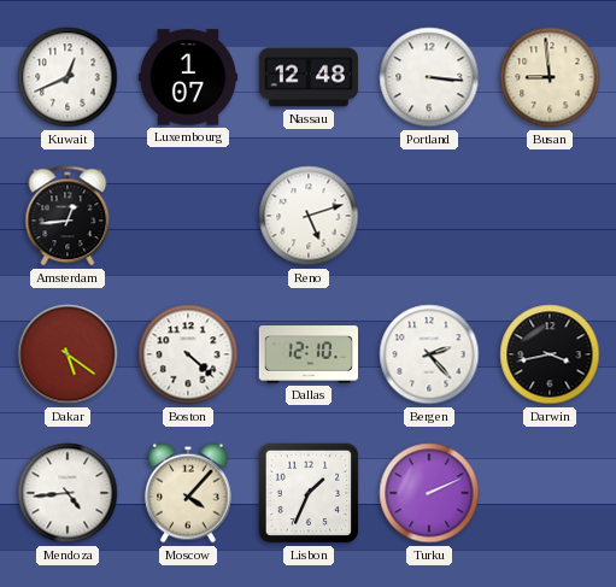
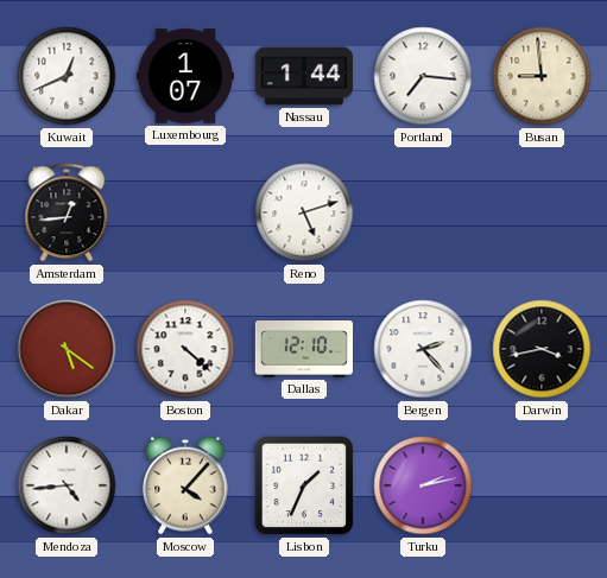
Nassau: 12:48 -> 1:44 (303, 76)
Portland: 3:16 -> 7:16 (423, 76)
Turku: 2:11 -> 2:13 (423, 485)
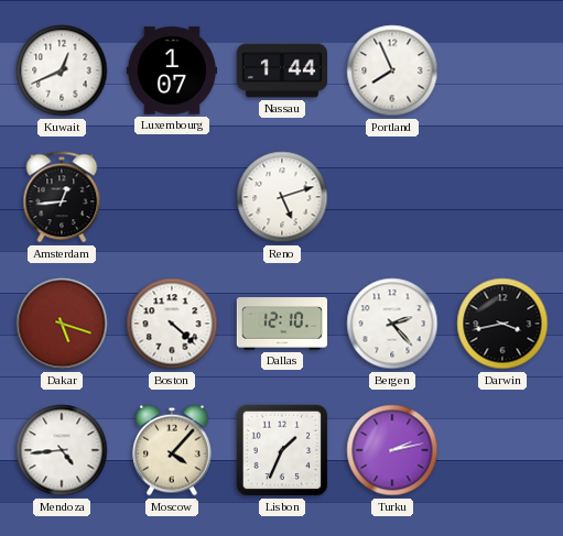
Portland: 7:16 -> 7:56 (392, 70)
Busan: 8:59 -> none (542, 76)
Dakar: 5:21 -> 5:18 (62, 324)
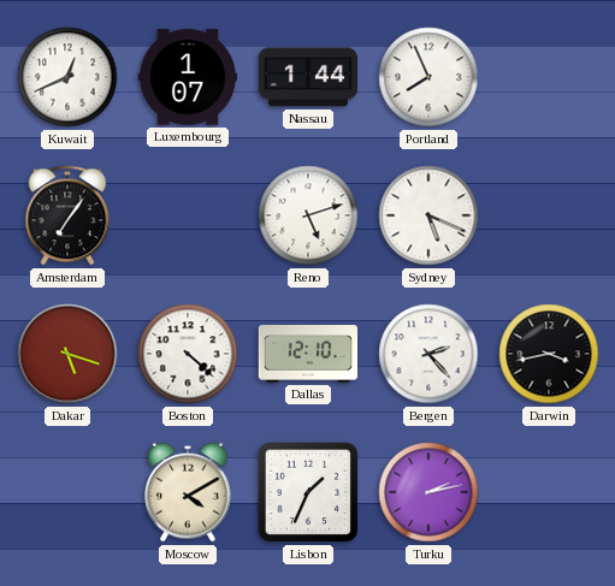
Amsterdam: 12:44 -> 7:06 (67, 215)
Sydney: none -> 5:19 (428, 215)
Mendoza: 4:44 -> none (62, 450)
Moscow: 4:07 -> 4:10 (188, 492)
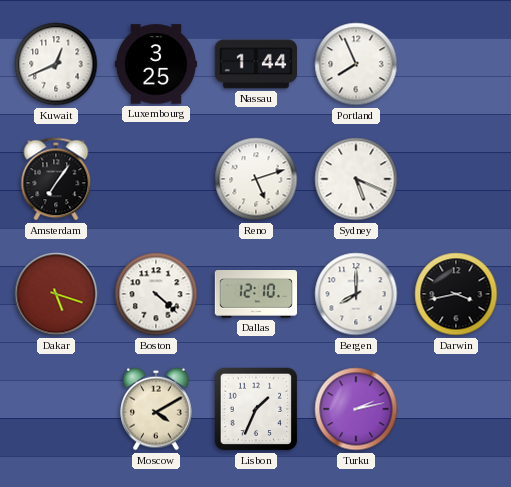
Luxembourg: 1:07 -> 3:25 (155, 64)
Bergen: 2:23 -> 8:00 (356, 294)
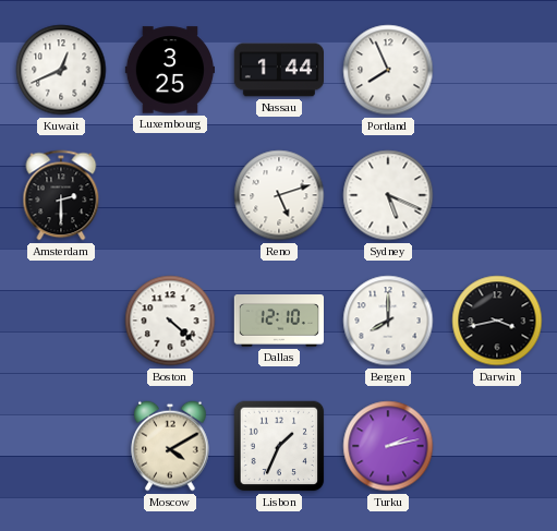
Amsterdam: 7:06 -> 2:30 (61, 195)
Dakar: 5:18 -> none (56, 294)
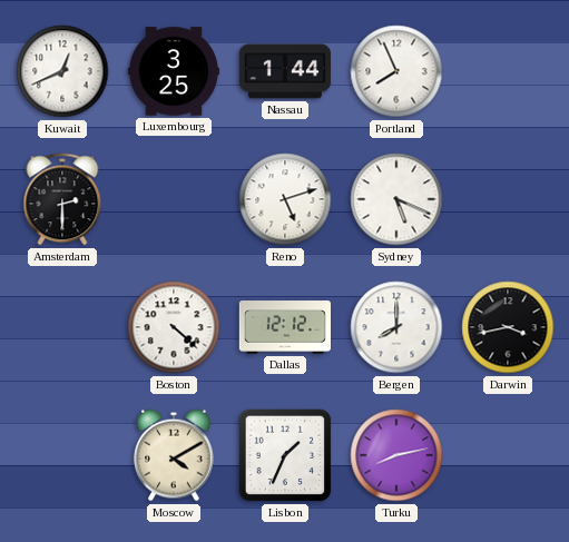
Dallas: 12:10 -> 12:12 (284, 328)
Turku: 2:13 -> 8:13 (396, 455)
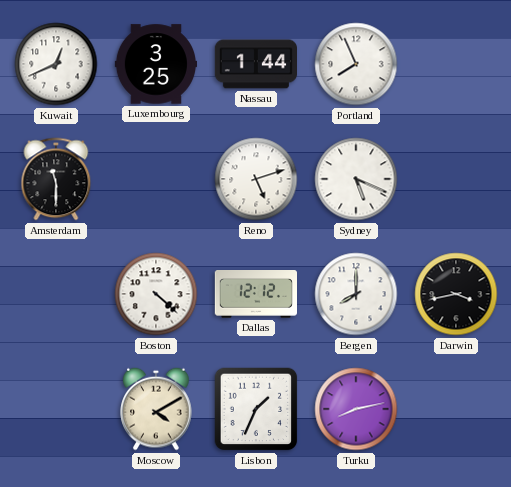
Amsterdam: 2:30 -> 11:30 (56, 179)
